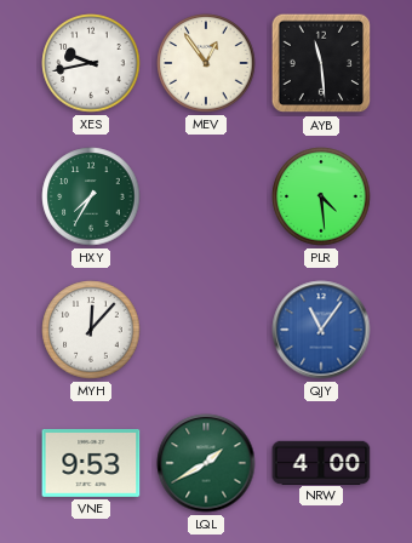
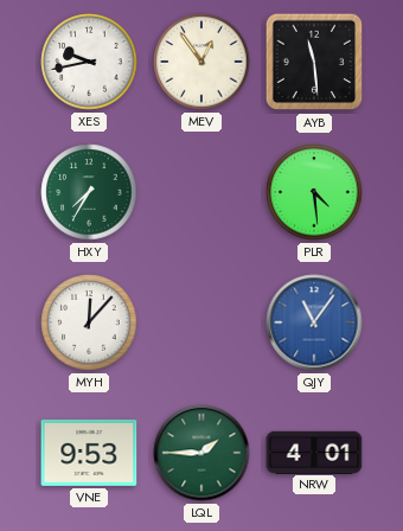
LQL: 1:40 -> 1:45 (201, 453)
NRW: 4:00 -> 4:01 (314, 452)
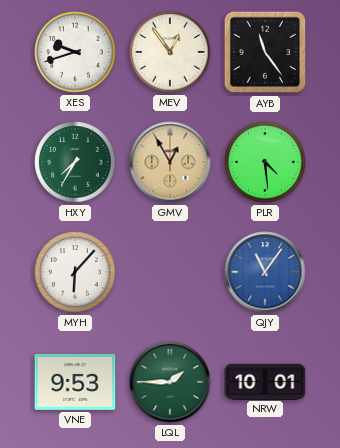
XES: 9:43 -> 9:42 (75, 52)
AYB: 11:29 -> 11:24 (265, 52)
GMV: none -> 12:55 (170, 162)
MYH: 12:07 -> 6:07 (75, 272)
NRW: 4:01 -> 10:01 (265, 381)
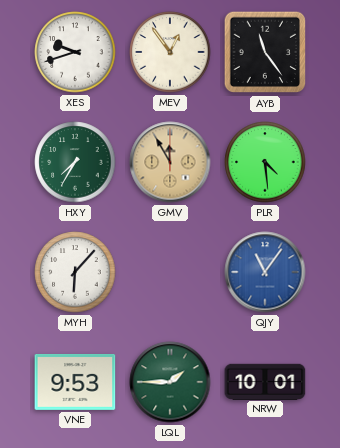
GMV: 12:55 -> 11:55 (170, 162)
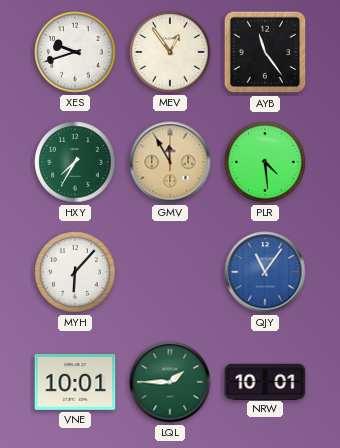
VNE: 9:53 -> 10:01 (75, 382)
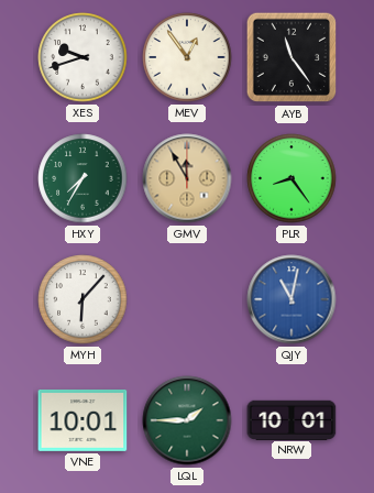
PLR: 4:29 -> 8:24 (291, 178)
QJY: 11:06 -> 11:02 (291, 299)
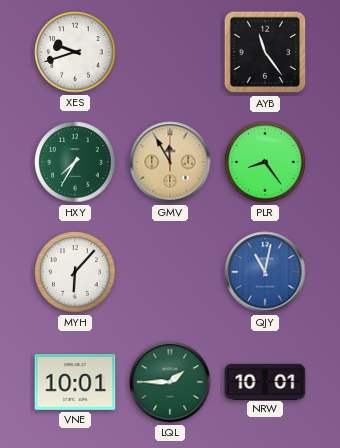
MEV: 12:54 -> none (187, 57)
